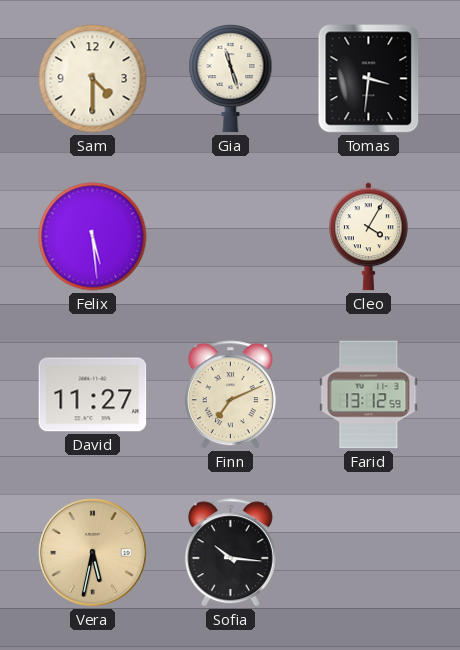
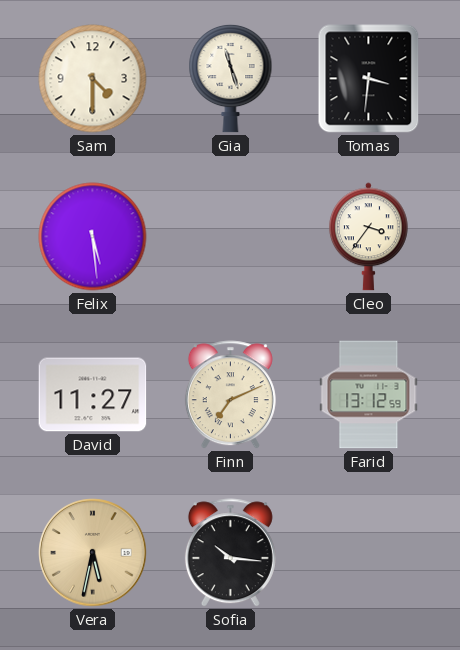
Cleo: 4:05 -> 3:36 (368, 237)
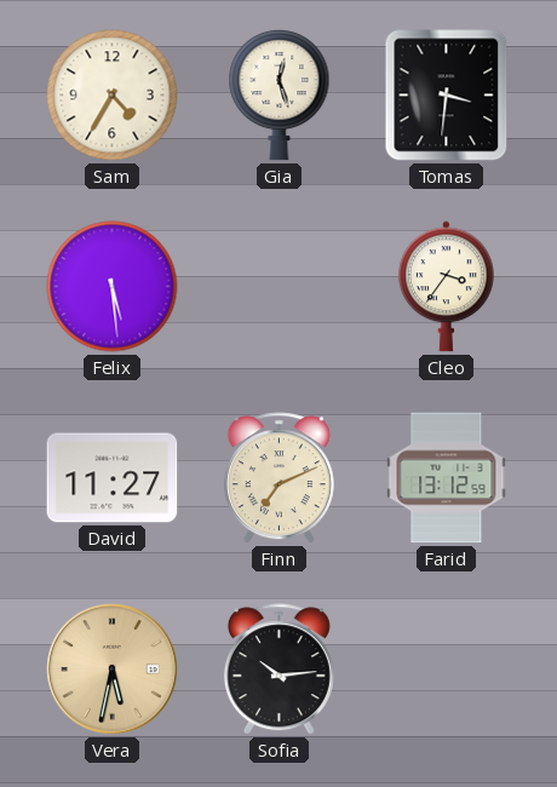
Sam: 4:30 -> 4:35 (113, 96)
Gia: 11:27 -> 12:27 (280, 94)
Sofia: 10:16 -> 10:14 (278, 670)
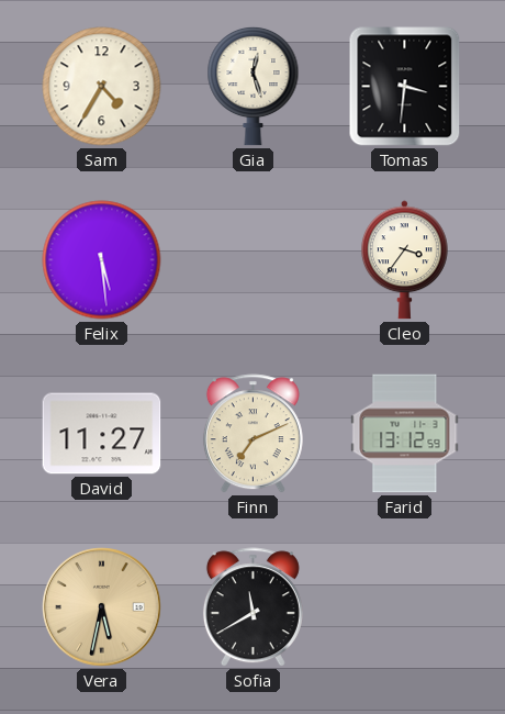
Sofia: 10:14 -> 11:40 (252, 607)
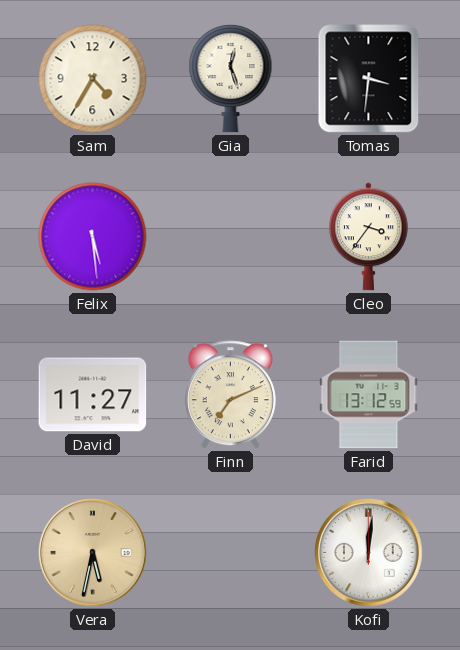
Sofia: 11:40 -> none (252, 607)
Kofi: none -> 12:01 (369, 553)
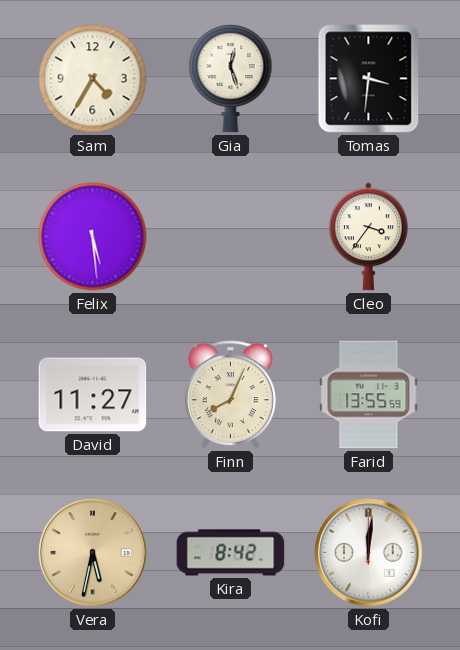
Finn: 7:11 -> 8:04 (230, 395)
Farid: 13:12 -> 13:55 (369, 395)
Kira: none -> 8:42 (231, 553)
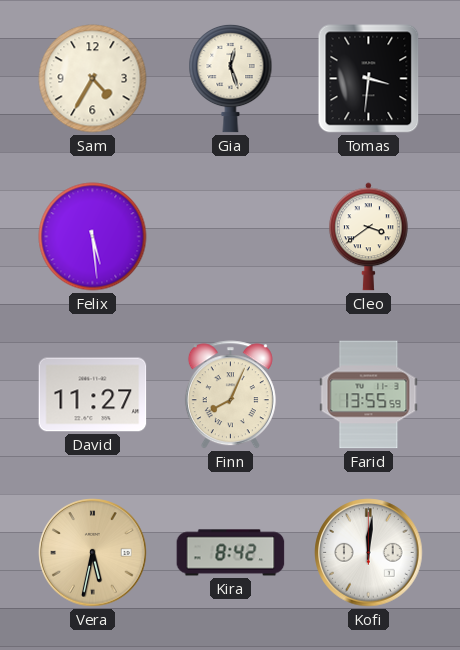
Cleo: 3:36 -> 3:39 (368, 237)
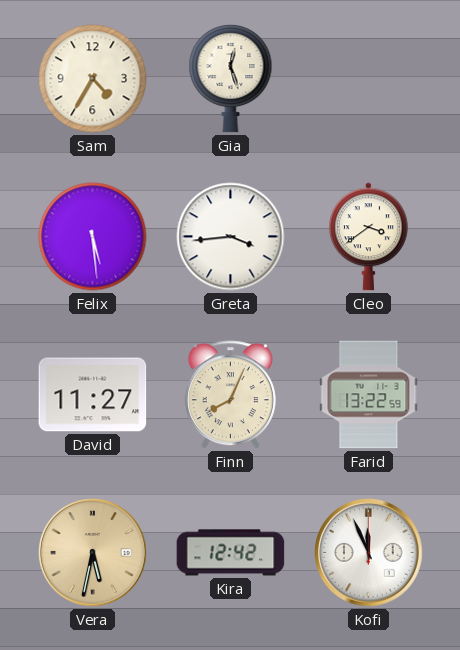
Tomas: 3:31 -> none (369, 79)
Greta: none -> 3:44 (231, 237)
Farid: 13:55 -> 13:22 (369, 395)
Kira: 8:42 -> 12:42 (231, 553)
Kofi: 12:01 -> 11:56 (369, 553)
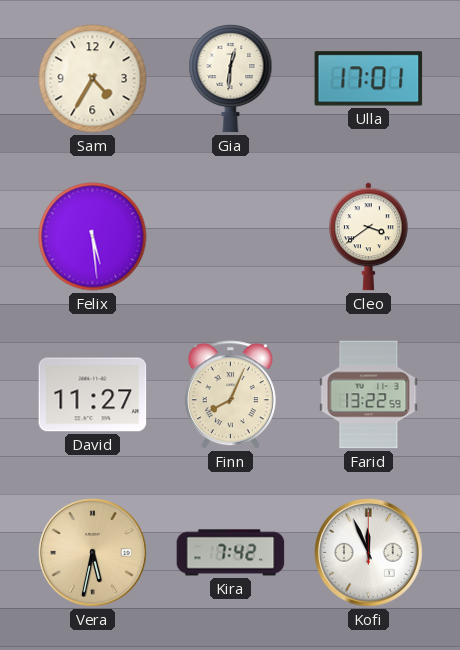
Gia: 12:27 -> 12:31 (231, 78)
Ulla: none -> 17:01 (369, 79)
Greta: 3:44 -> none (231, 237)
Kira: 12:42 -> 7:42 (231, 553)
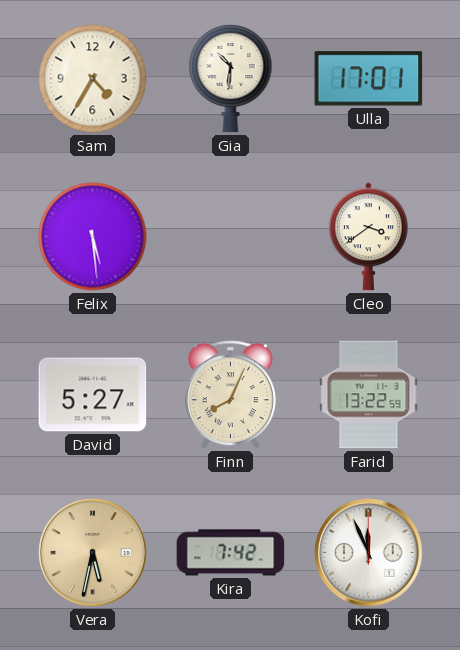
Gia: 12:31 -> 10:31 (231, 78)
David: 11:27 -> 5:27 (93, 395)
